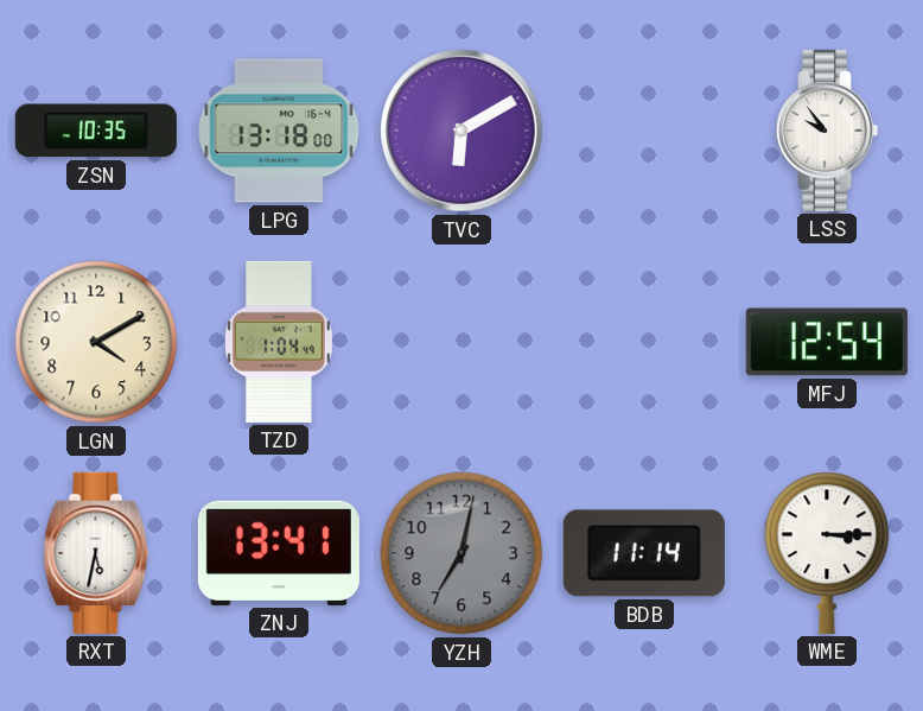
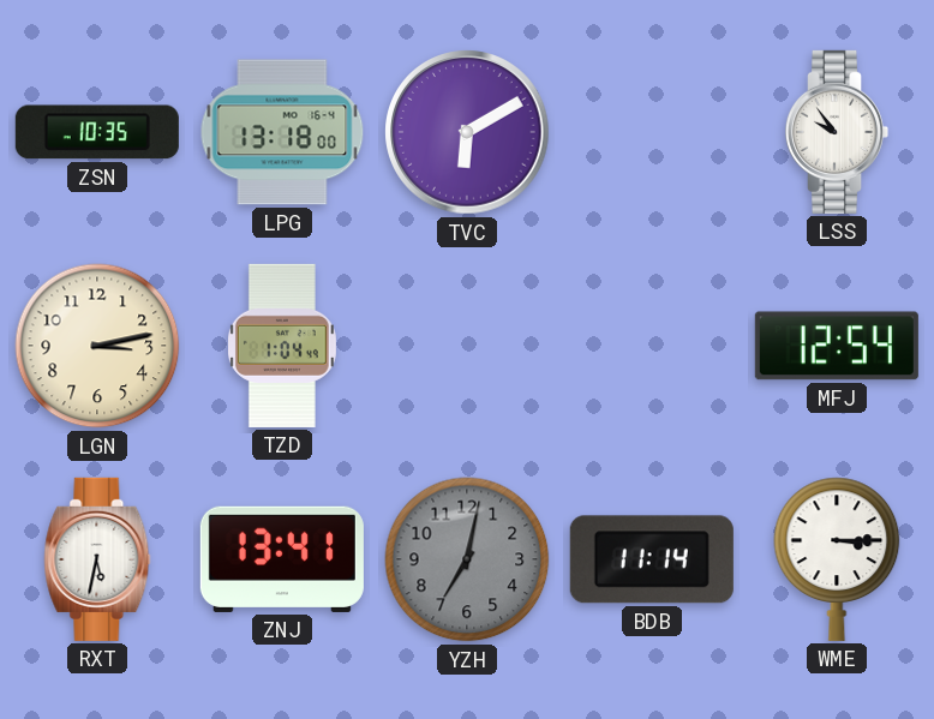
LGN: 4:10 -> 3:13 (97, 346)
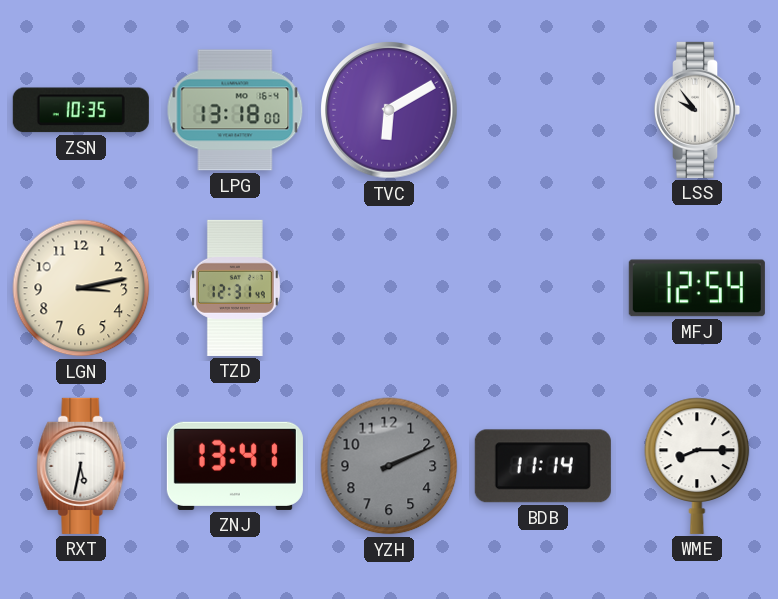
TZD: 1:04 -> 12:31 (235, 288)
YZH: 7:02 -> 2:11 (389, 466)
WME: 3:15 -> 8:15 (697, 466)
